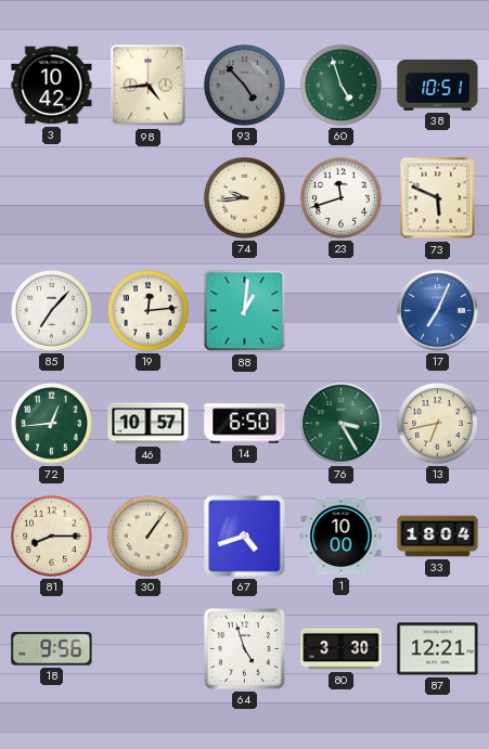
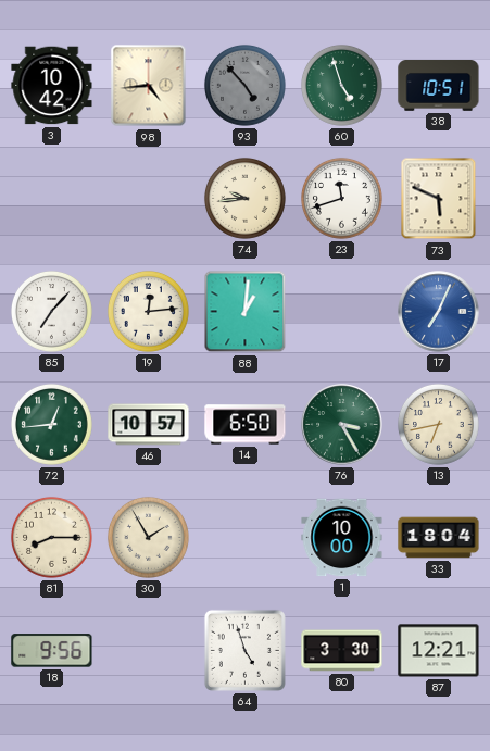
30: 1:06 -> 1:55 (149, 538)
67: 4:42 -> none (245, 537)
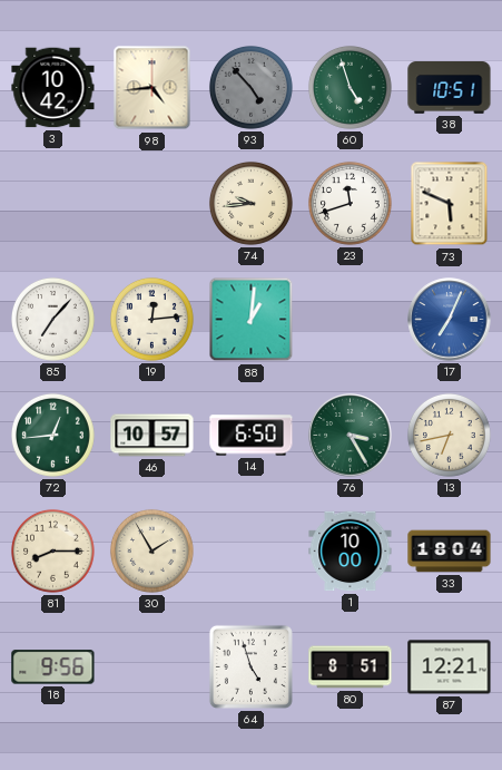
80: 3:30 -> 8:51 (351, 667)
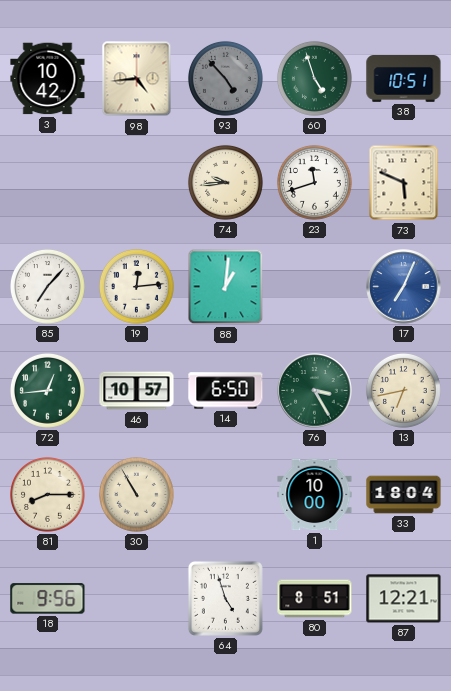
30: 1:55 -> 10:55 (137, 495)
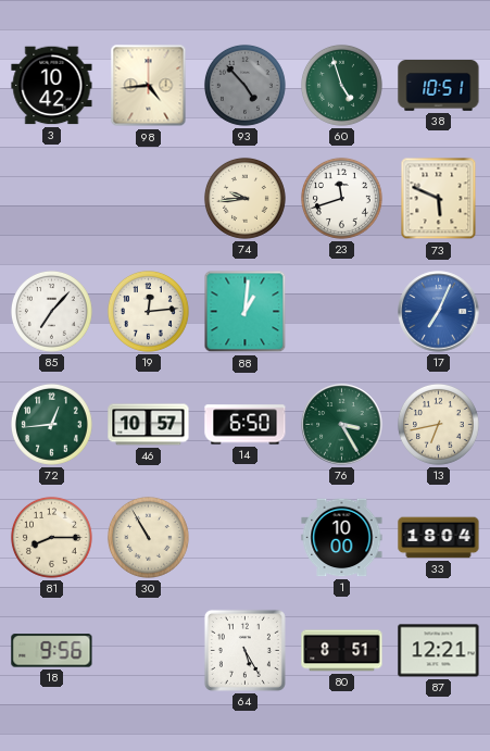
64: 4:57 -> 5:25 (244, 650)
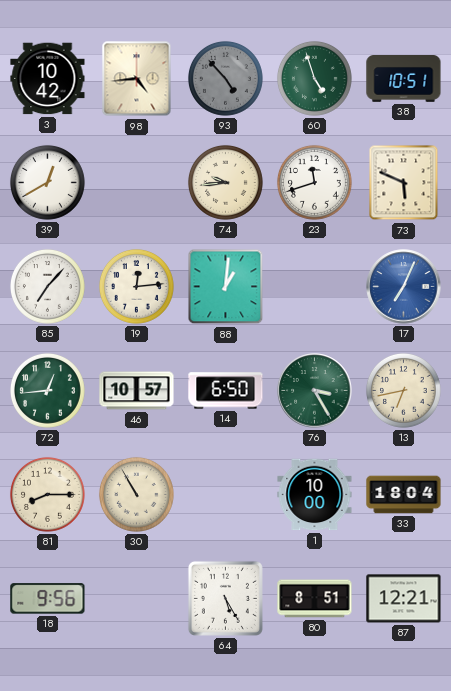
39: none -> 12:40 (48, 183)
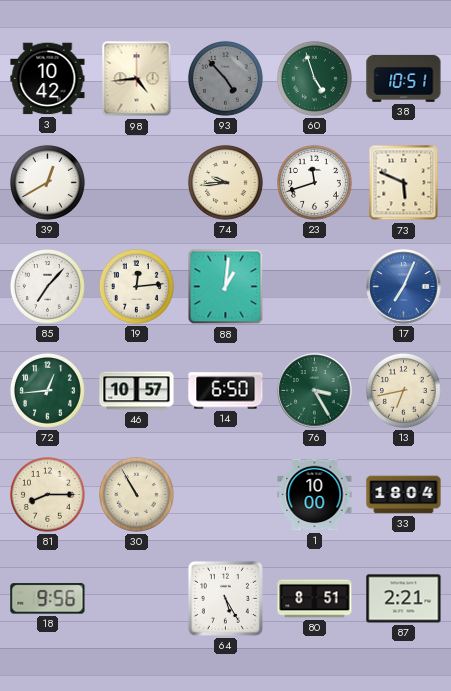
87: 12:21 -> 2:21 (404, 599)
